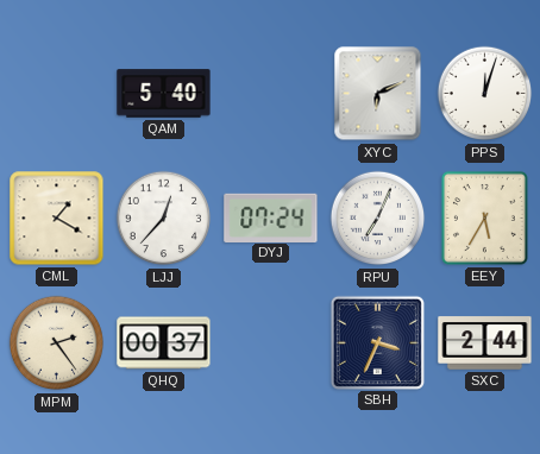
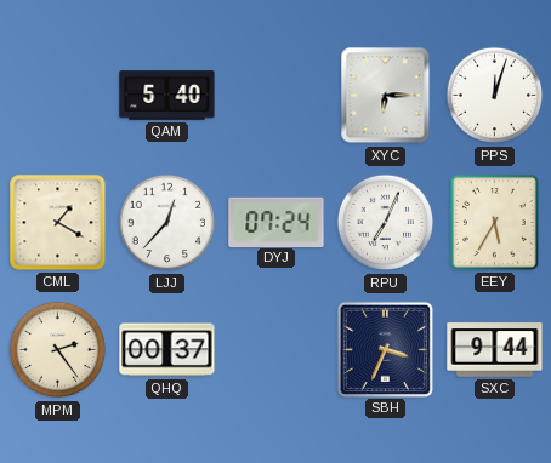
XYC: 6:11 -> 6:15 (386, 96)
SXC: 2:44 -> 9:44 (495, 350)
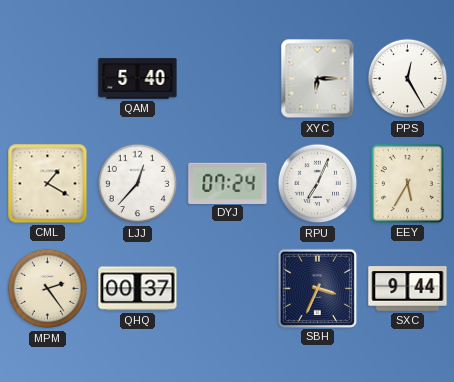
PPS: 12:03 -> 12:25 (408, 79)
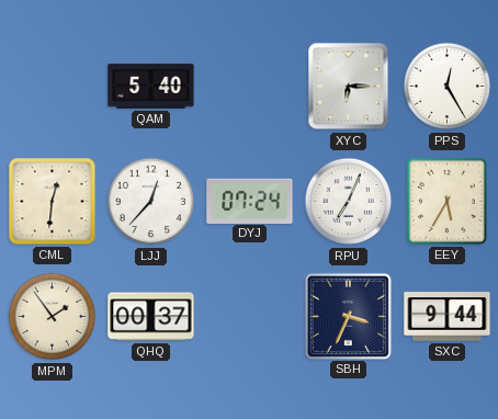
CML: 1:20 -> 12:31 (53, 202)
MPM: 2:24 -> 1:54 (53, 317)
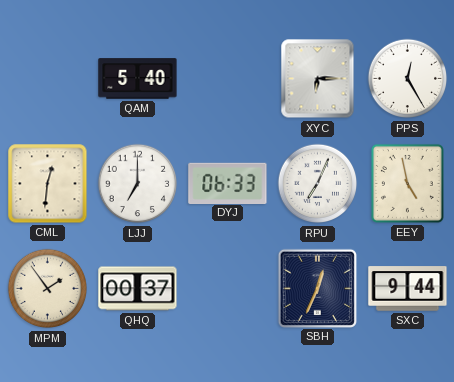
LJJ: 12:37 -> 7:00 (138, 184)
DYJ: 07:24 -> 06:33 (228, 183)
EEY: 5:35 -> 4:58 (407, 183)
SBH: 3:34 -> 12:34 (317, 288)
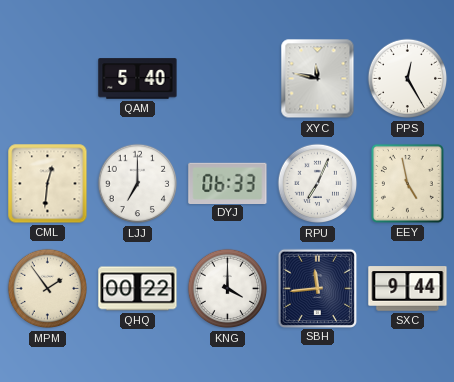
XYC: 6:15 -> 11:47 (318, 79)
QHQ: 00:37 -> 00:22 (138, 289)
KNG: none -> 4:00 (228, 289)
SBH: 12:34 -> 11:44 (317, 288)
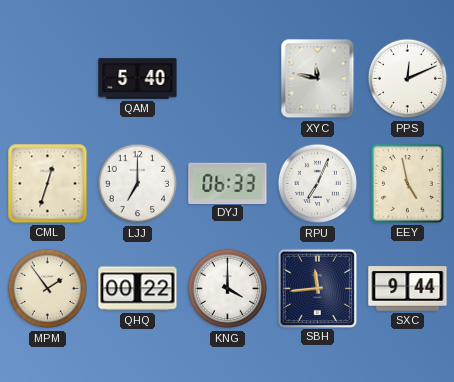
PPS: 12:25 -> 12:11 (408, 79)
CML: 12:31 -> 12:33 (48, 184)
